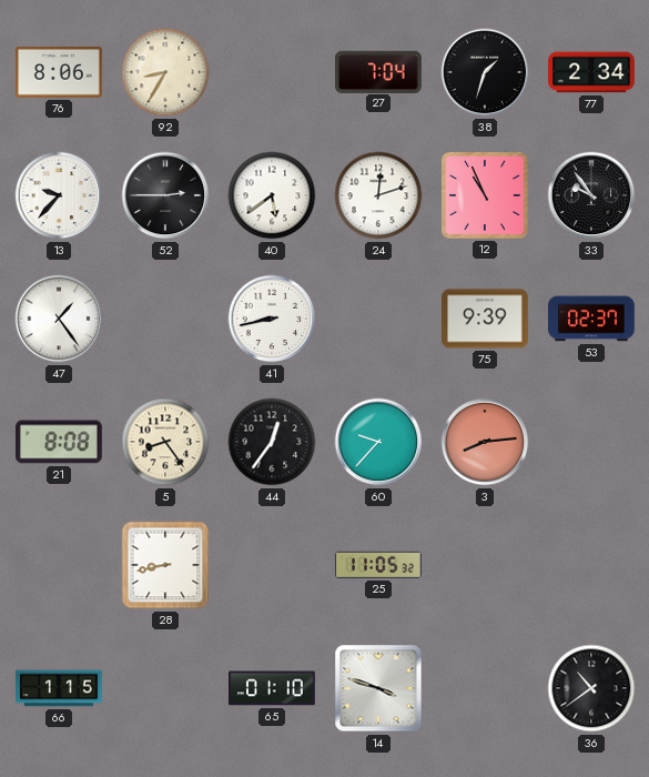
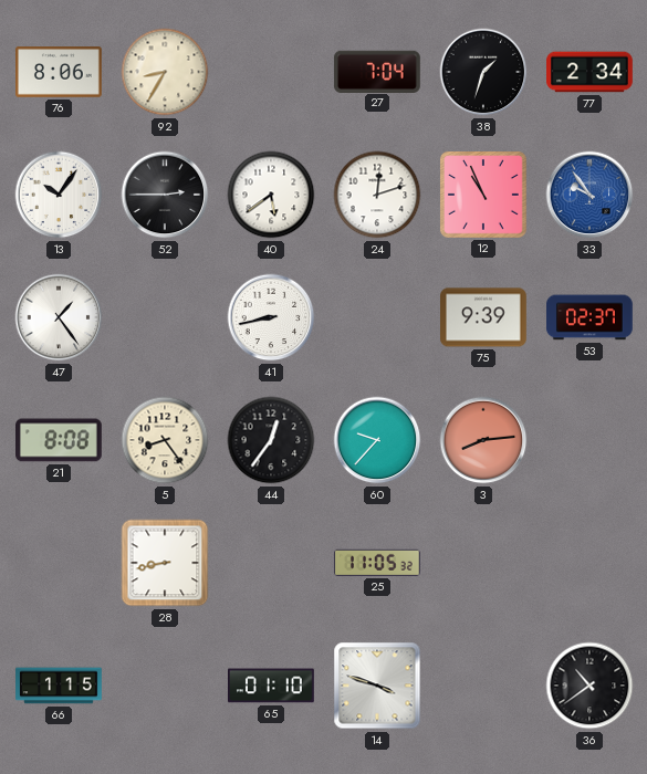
13: 9:37 -> 10:06 (59, 195)
33 dial: black -> blue (589, 195)
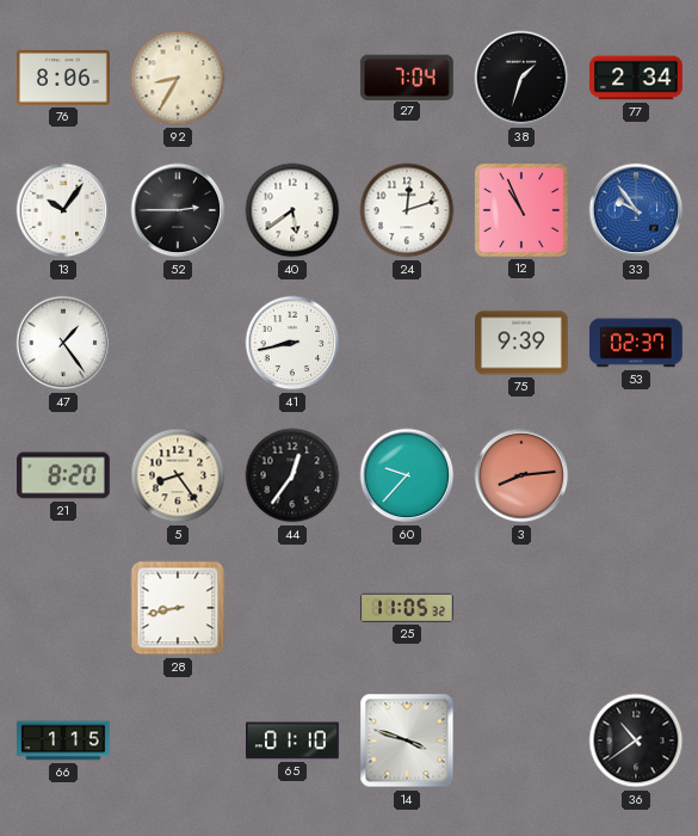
21: 8:08 -> 8:20 (64, 475)
